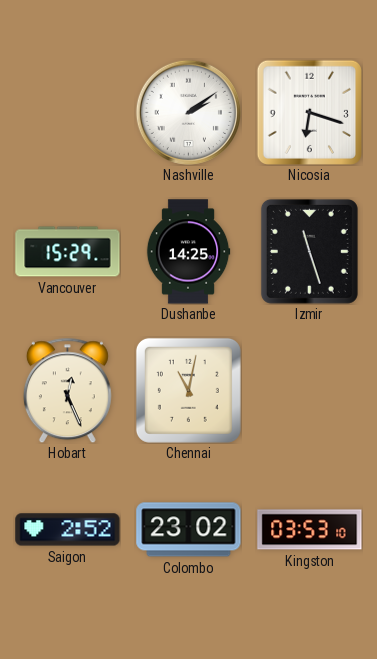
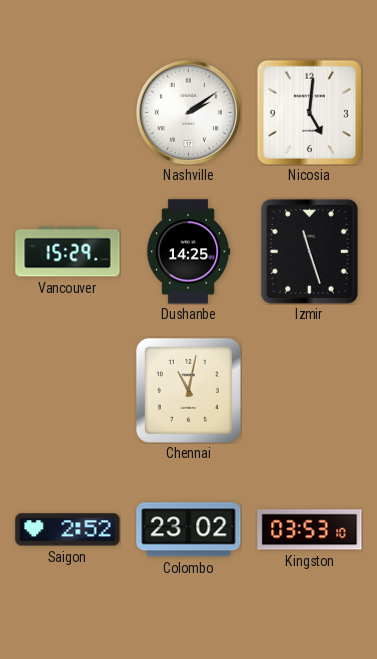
Nicosia: 6:18 -> 5:01 (309, 112)
Hobart: 12:26 -> none (67, 390)
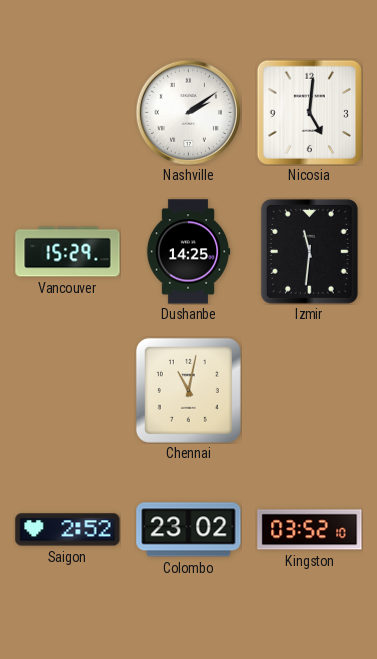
Izmir: 11:27 -> 11:31 (309, 251)
Kingston: 03:53 -> 03:52 (310, 530)
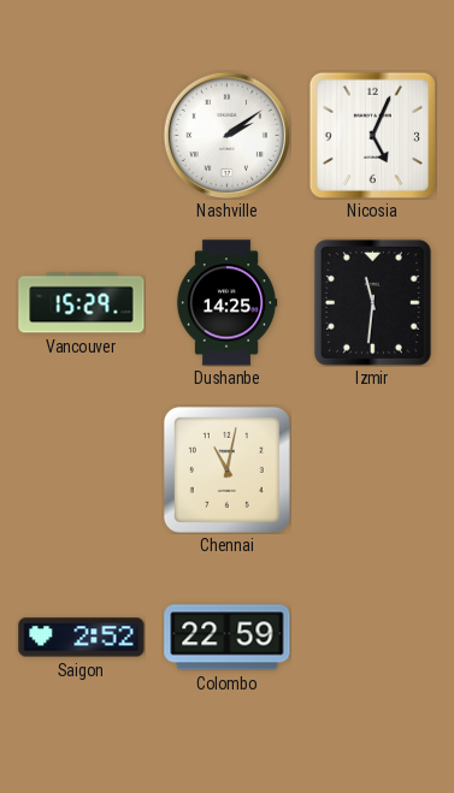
Nicosia: 5:01 -> 5:04 (372, 135)
Colombo: 23:02 -> 22:59 (228, 638)
Kingston: 03:52 -> none (310, 530)
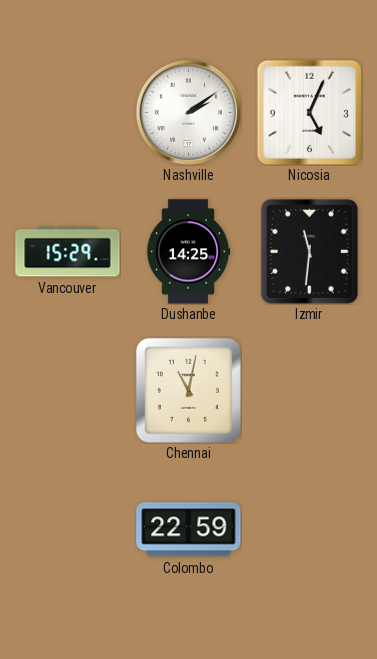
Saigon: 2:52 -> none (82, 638)
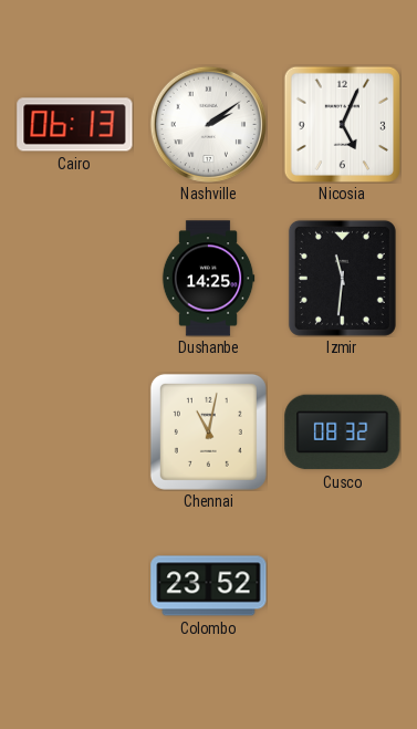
Cairo: none -> 06:13 (75, 125)
Vancouver: 15:29 -> none (68, 252)
Cusco: none -> 08:32 (343, 433)
Colombo: 22:59 -> 23:52 (209, 586)
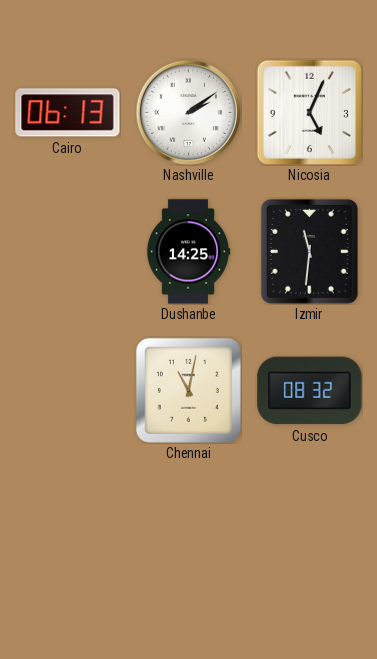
Colombo: 23:52 -> none (209, 586)
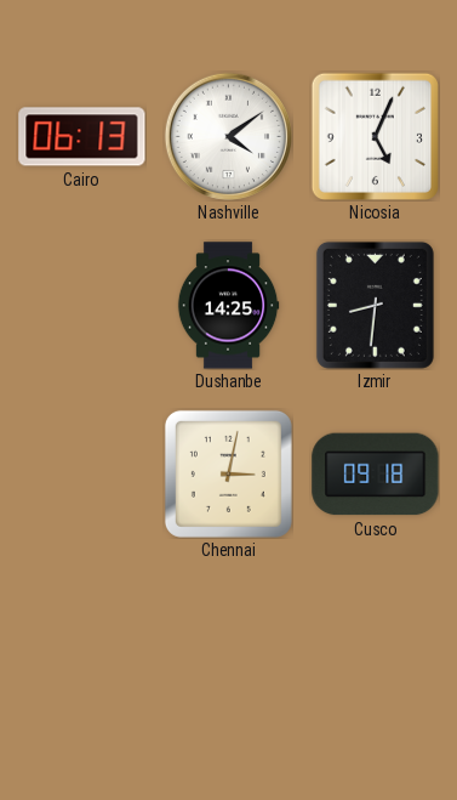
Nashville: 2:09 -> 4:09 (228, 136)
Izmir: 11:31 -> 8:31 (375, 305)
Chennai: 11:02 -> 3:02 (228, 473)
Cusco: 08:32 -> 09:18 (376, 475)
